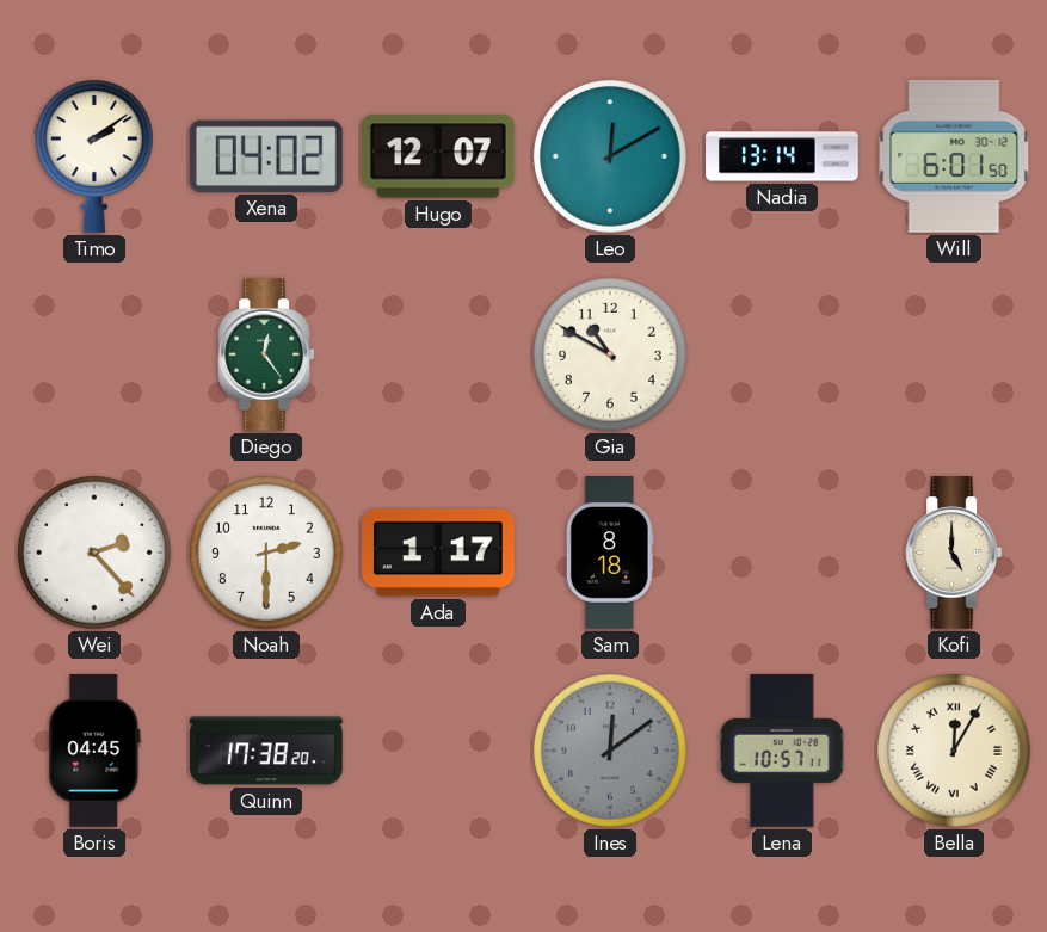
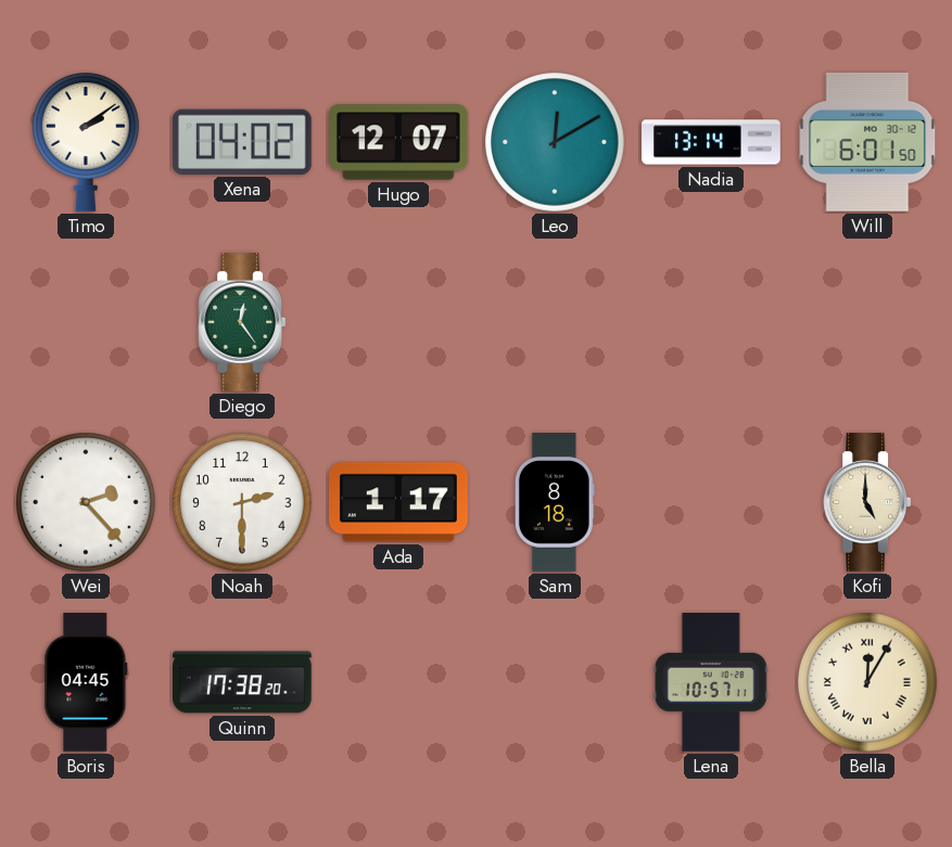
Gia: 10:50 -> none (611, 356)
Ines: 12:09 -> none (611, 752)
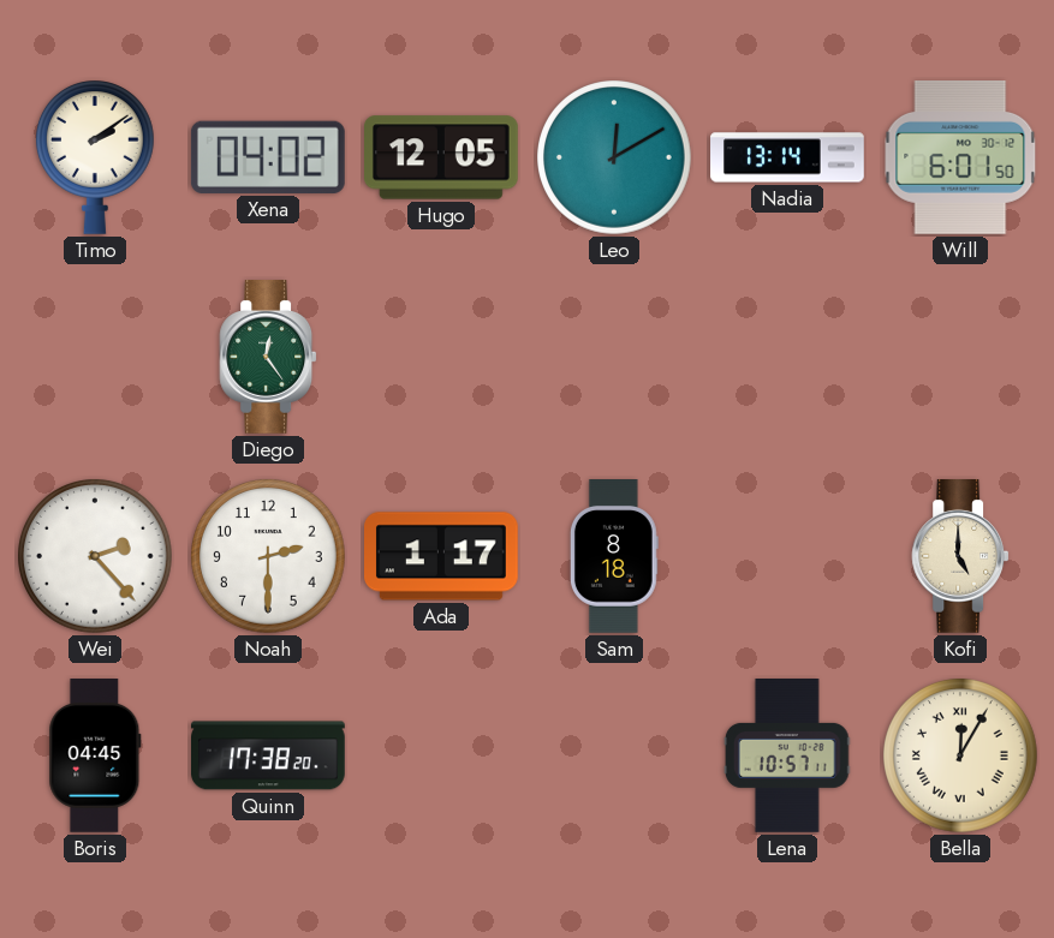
Hugo: 12:07 -> 12:05 (442, 157)
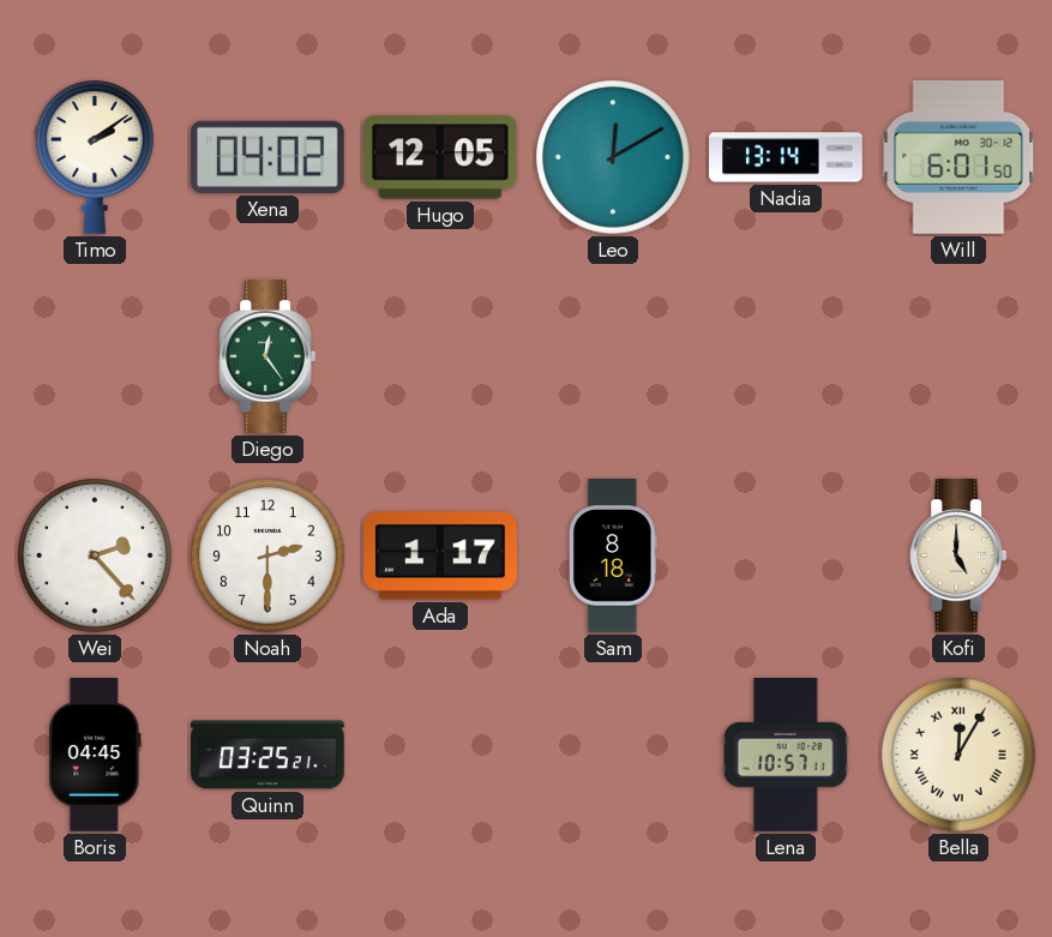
Quinn: 17:38 -> 03:25 (269, 755)
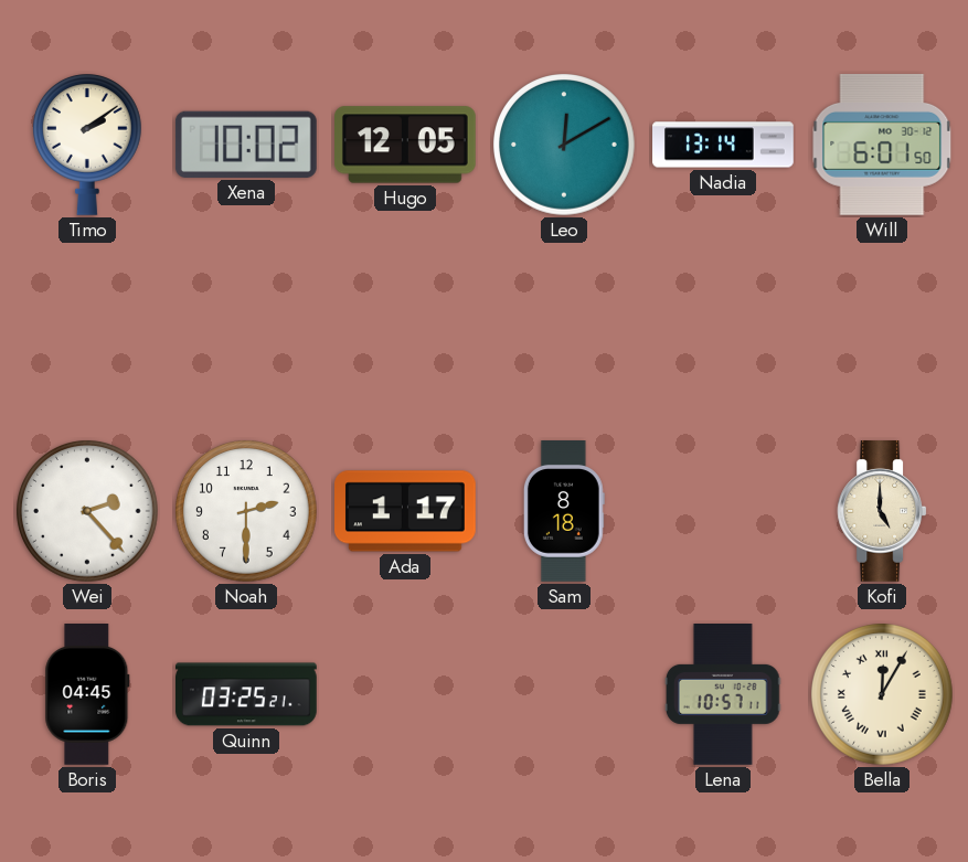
Xena: 04:02 -> 10:02 (246, 145)
Diego: 12:24 -> none (267, 358)
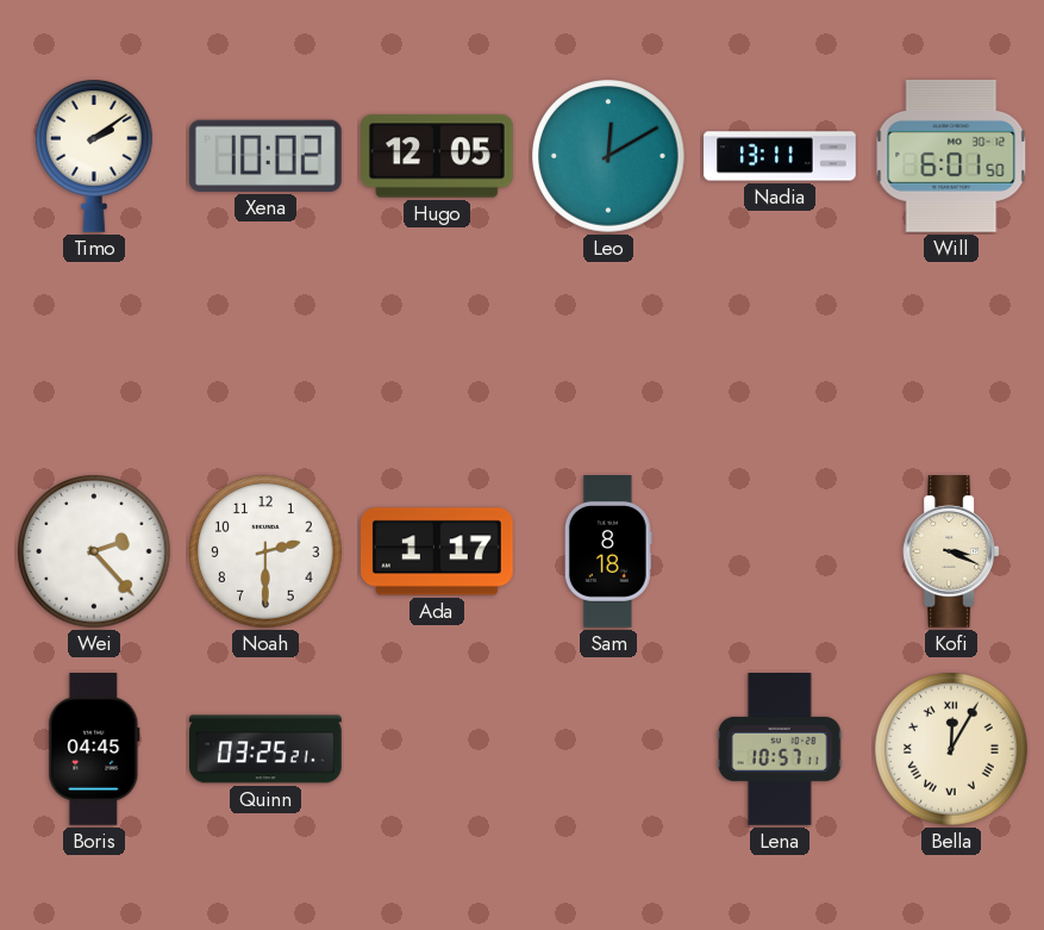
Nadia: 13:14 -> 13:11 (780, 156)
Kofi: 5:00 -> 3:19 (951, 553)
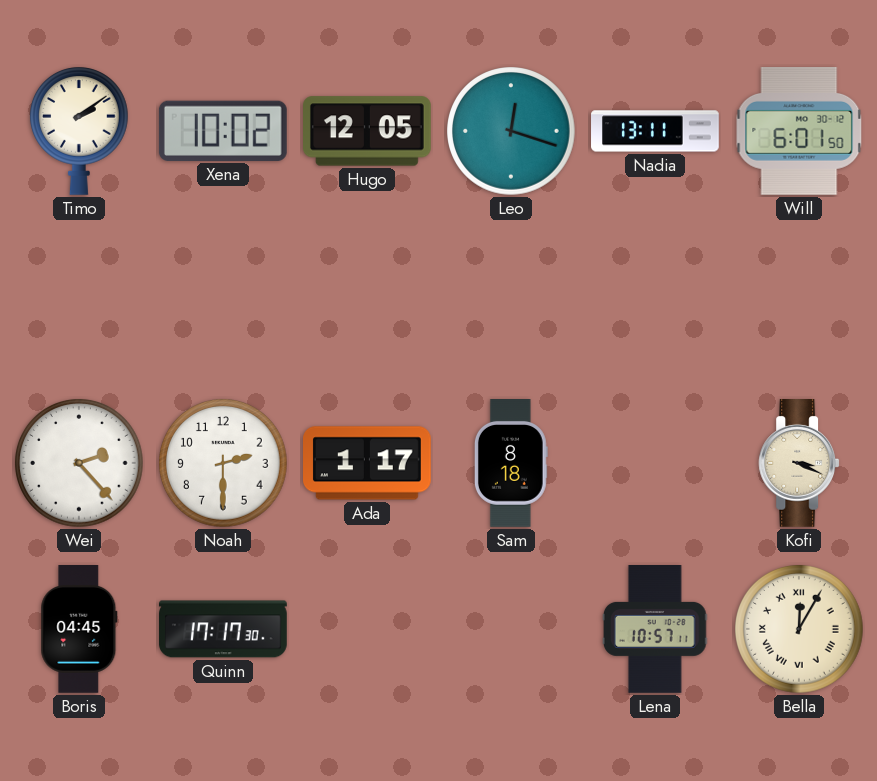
Leo: 12:10 -> 12:18 (512, 132)
Quinn: 03:25 -> 17:17 (224, 629)
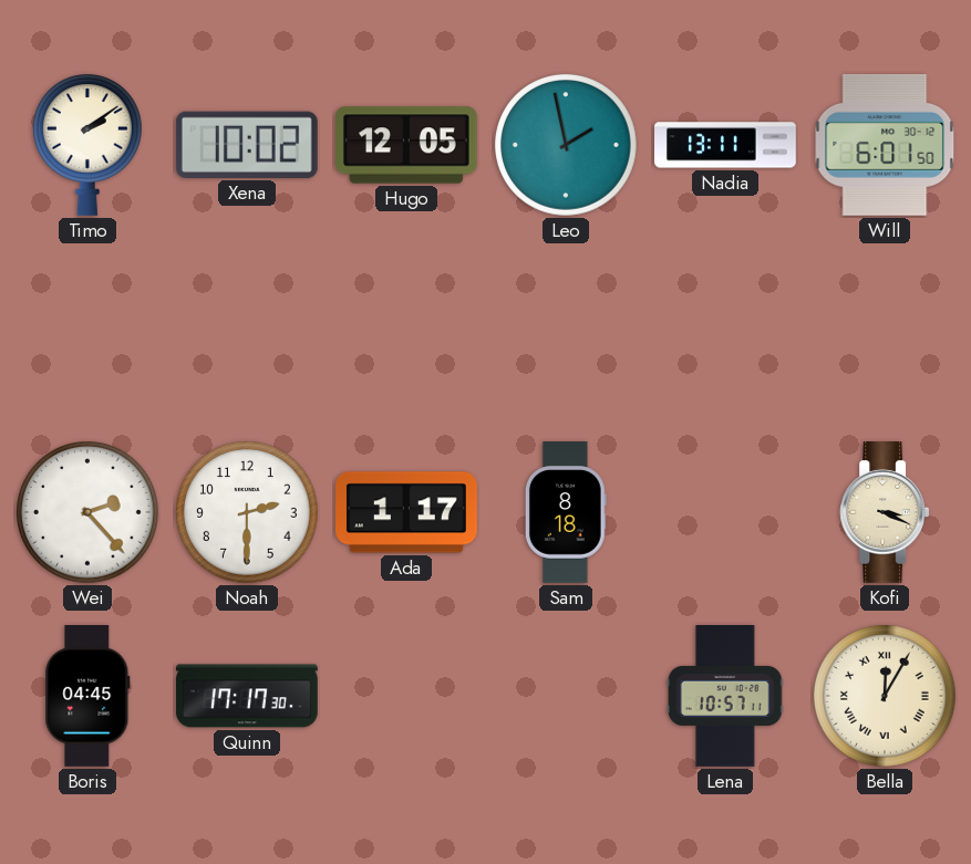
Leo: 12:18 -> 1:58 (567, 146)
